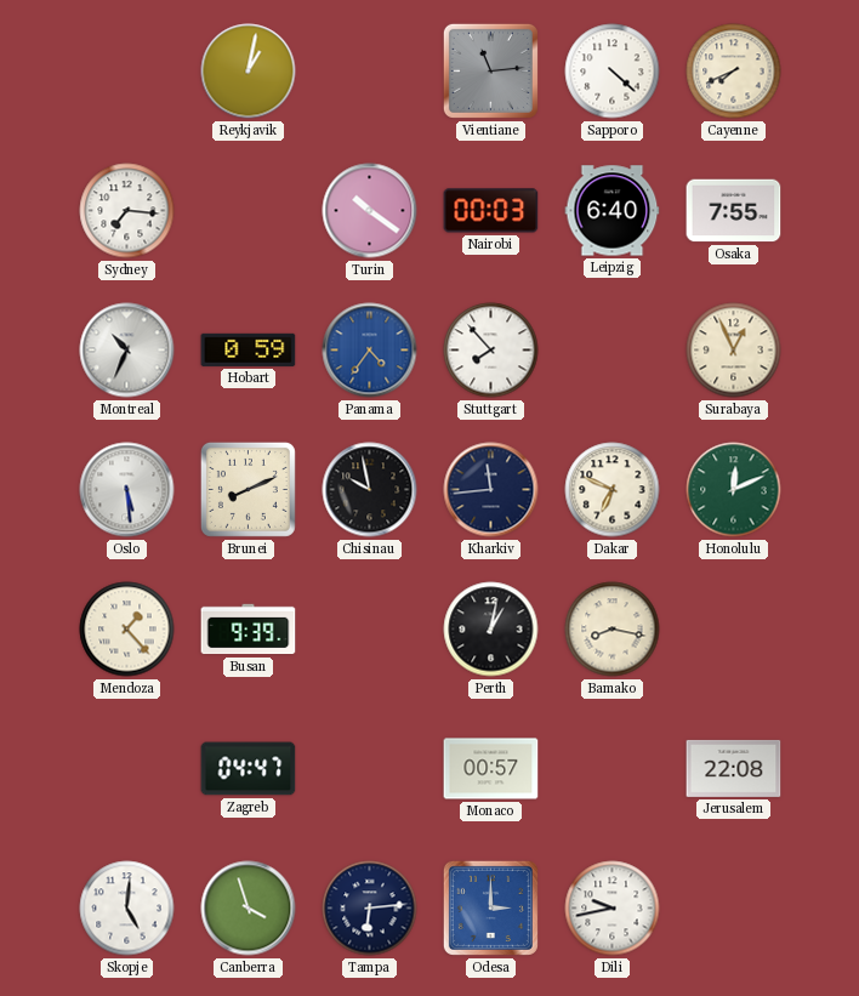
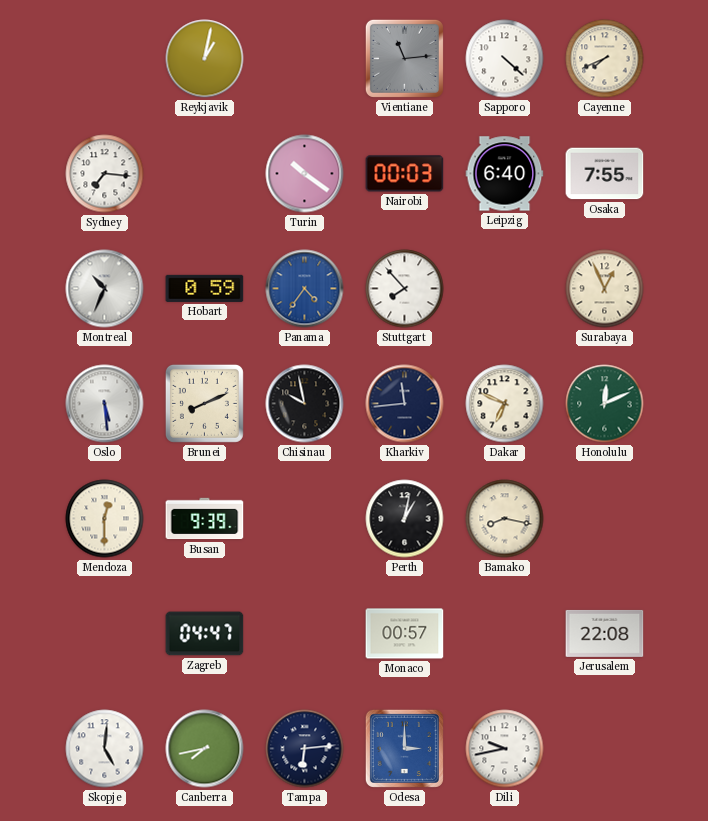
Mendoza: 1:23 -> 12:30 (105, 519)
Canberra: 3:57 -> 7:43 (205, 749)
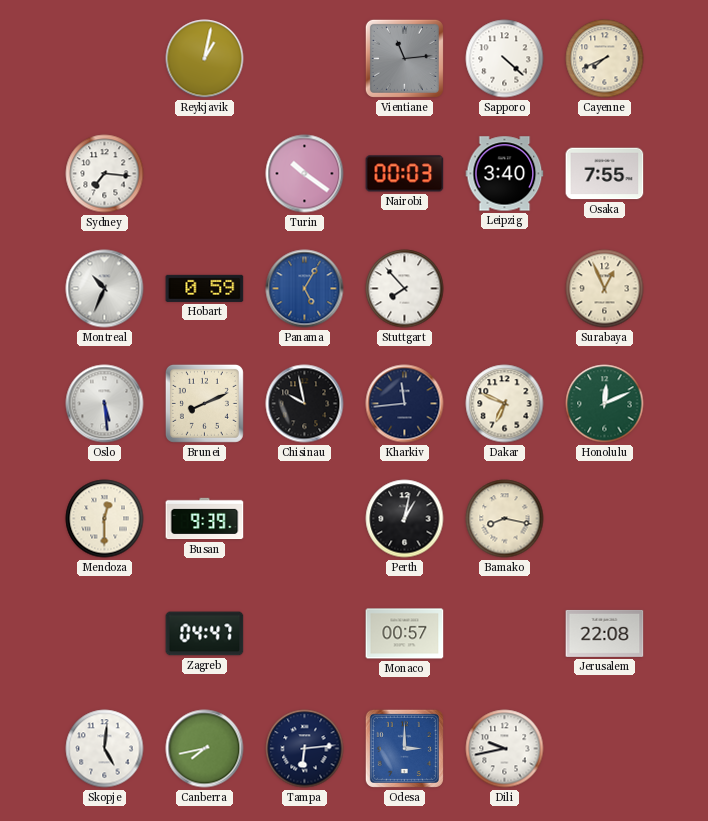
Leipzig: 6:40 -> 3:40 (505, 174)
Panama: 4:36 -> 5:05 (305, 289)
